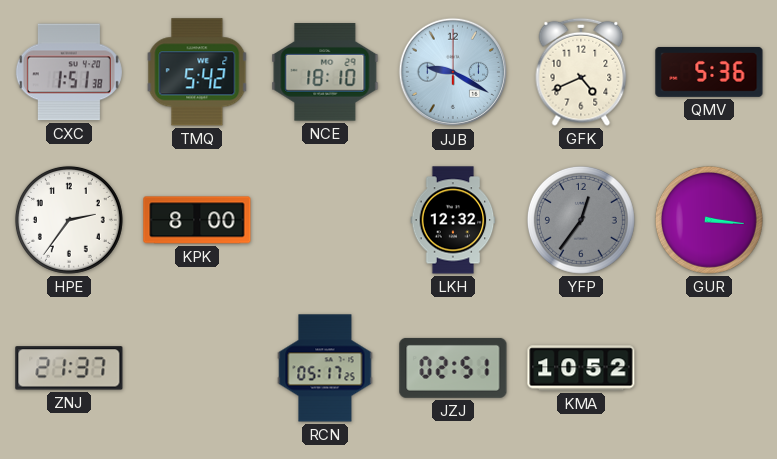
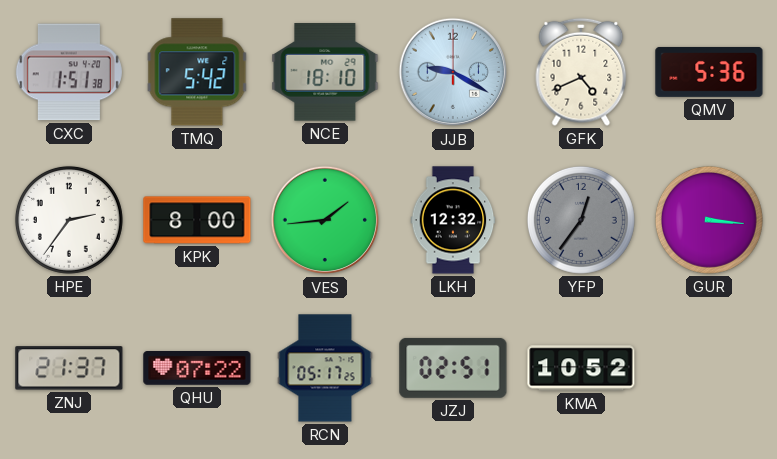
VES: none -> 1:44 (325, 220)
QHU: none -> 07:22 (197, 369)
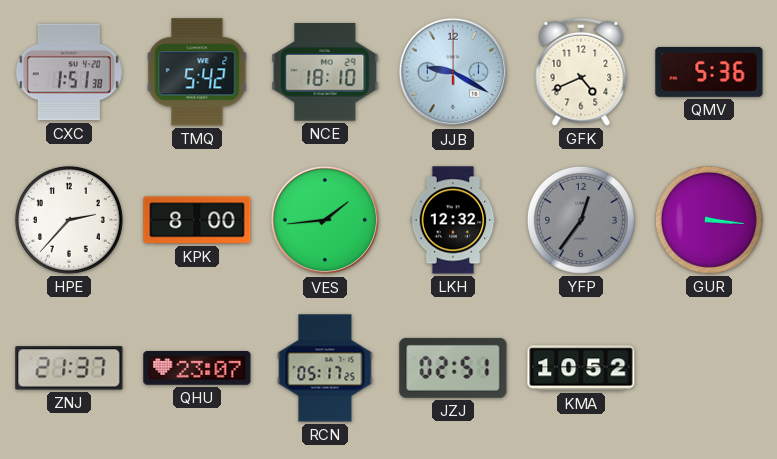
HPE: 2:36 -> 2:37 (69, 220)
QHU: 07:22 -> 23:07 (197, 369)
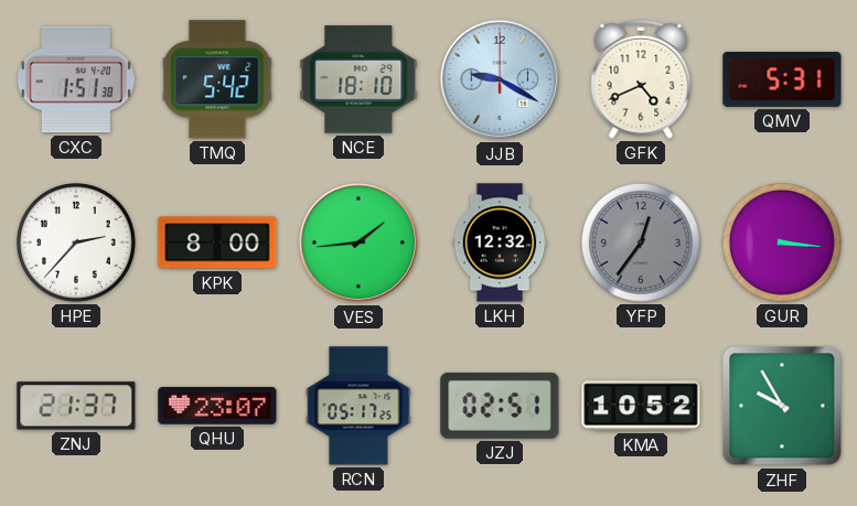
QMV: 5:36 -> 5:31 (782, 79)
ZHF: none -> 9:55 (782, 406)
